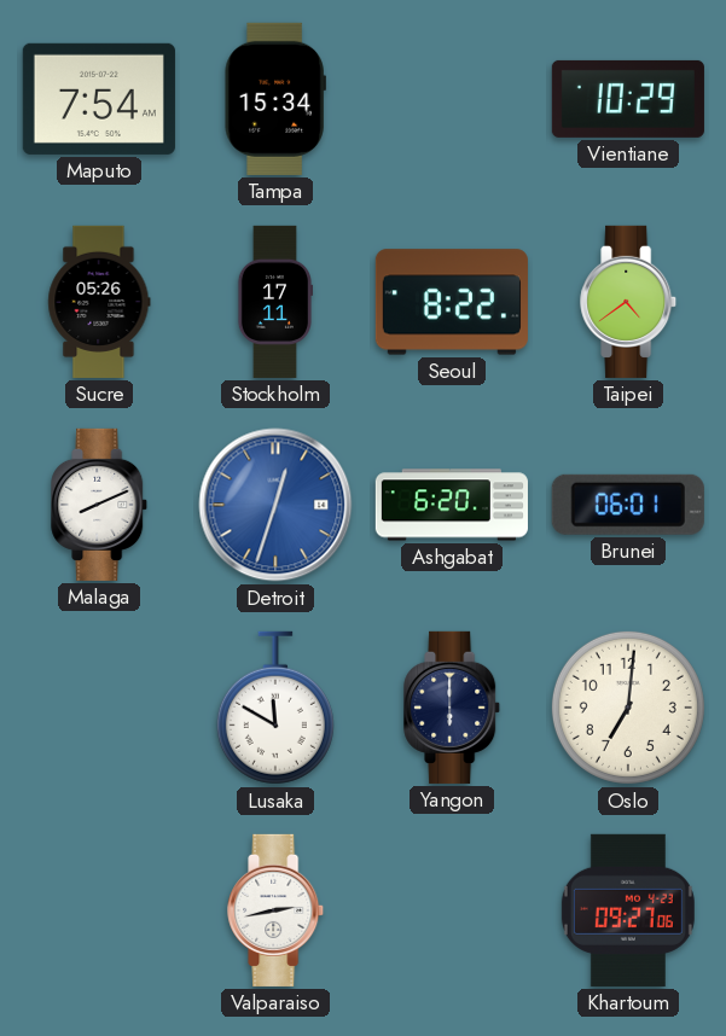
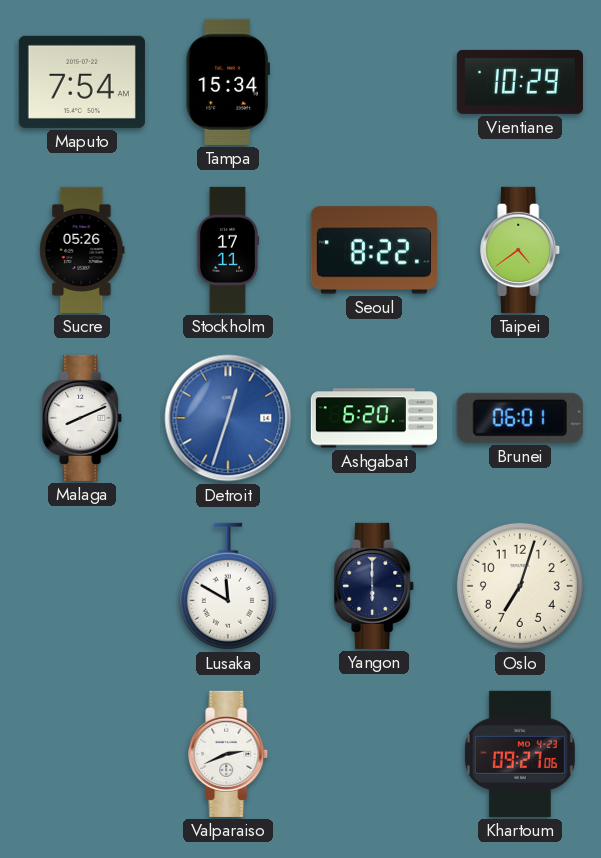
Oslo: 7:01 -> 7:03 (520, 586)
Valparaiso: 2:43 -> 2:41 (229, 754)
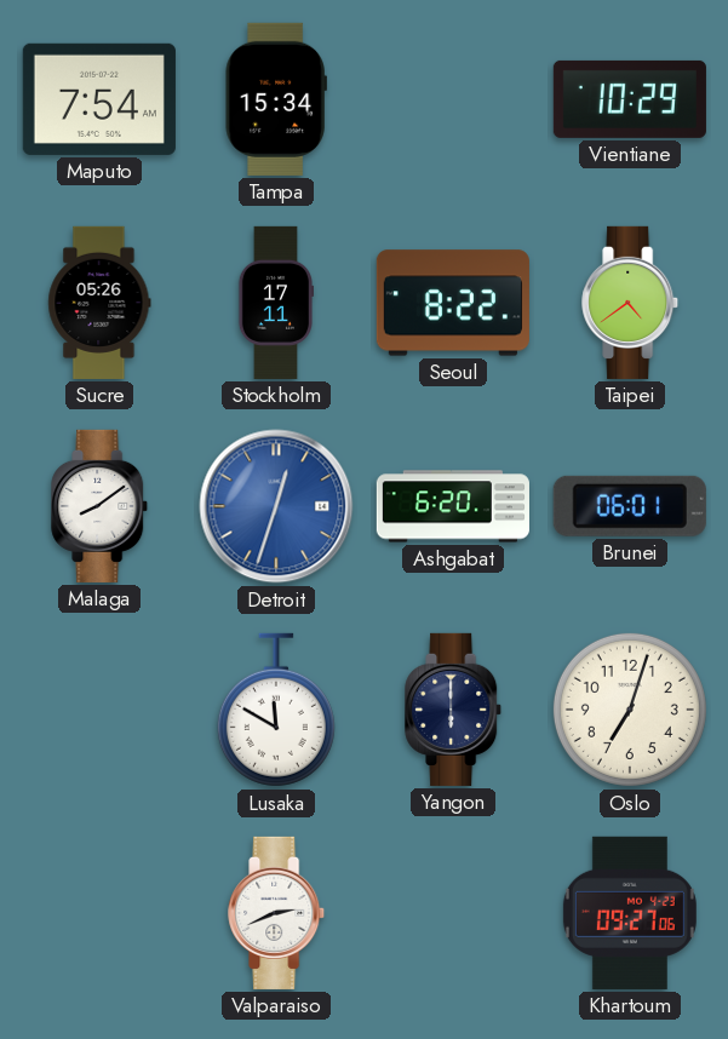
Malaga: 8:11 -> 8:09 (101, 506)
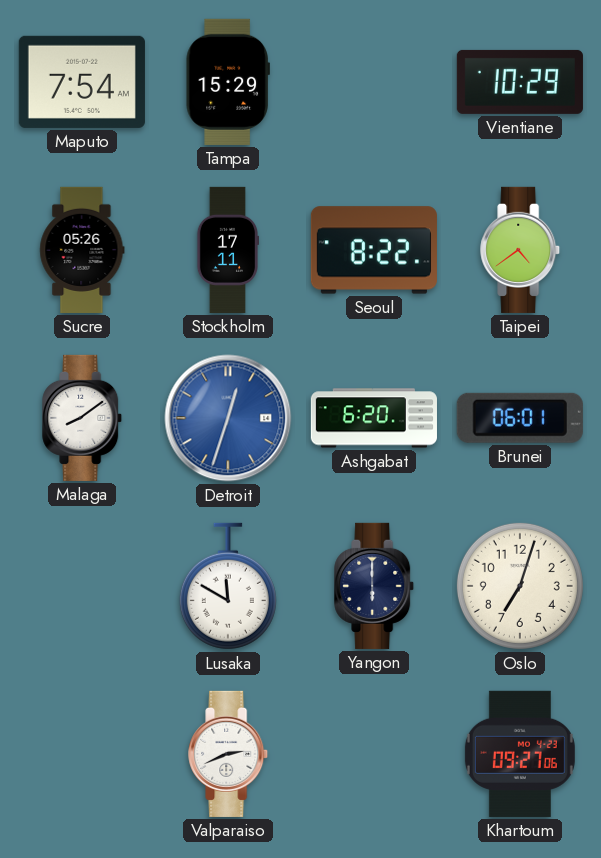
Tampa: 15:34 -> 15:29 (228, 82)
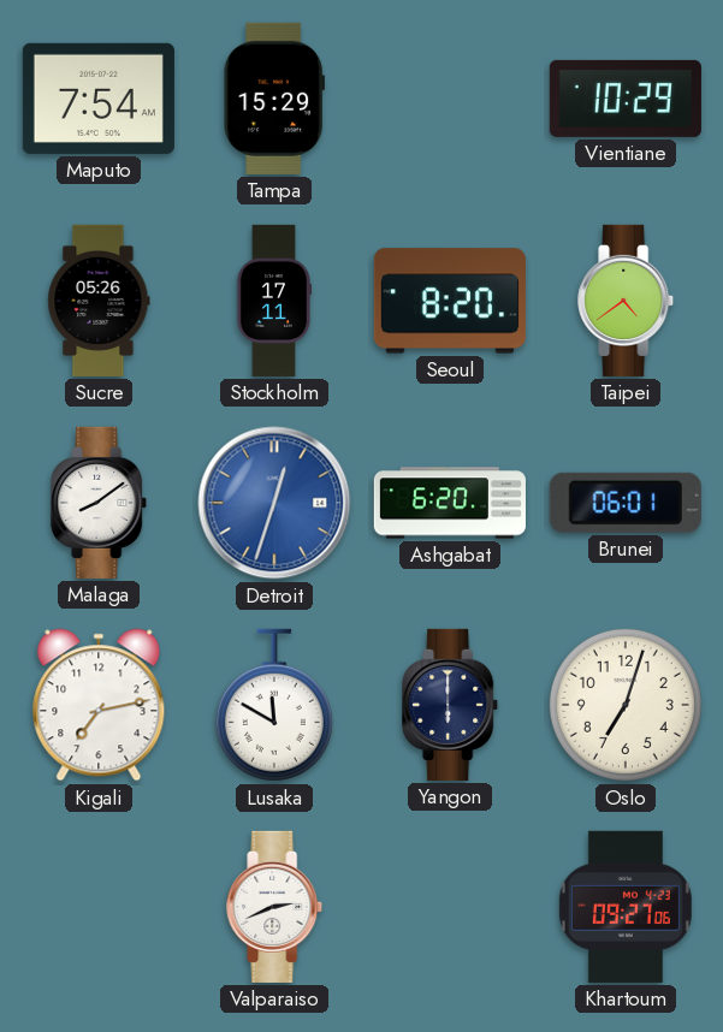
Seoul: 8:22 -> 8:20 (450, 301)
Kigali: none -> 7:13 (99, 705)
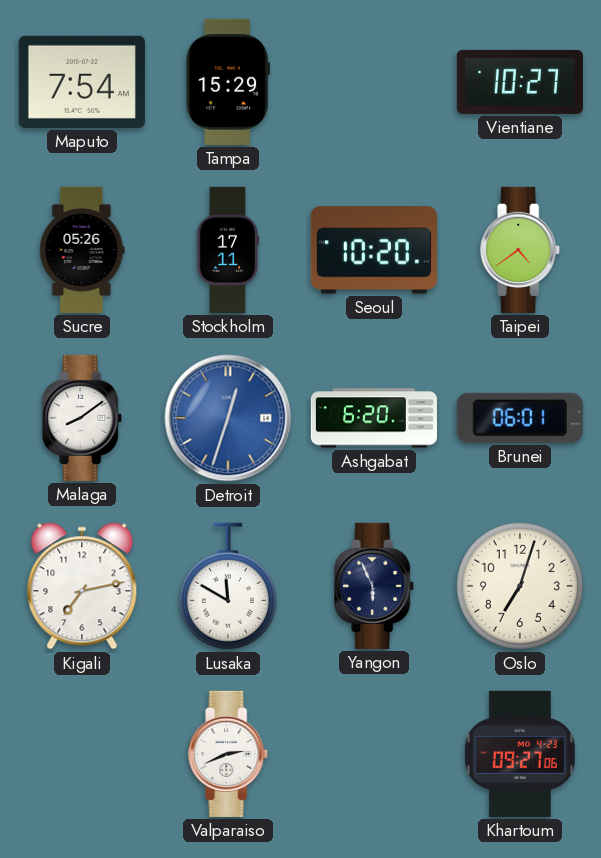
Vientiane: 10:29 -> 10:27 (520, 82)
Seoul: 8:20 -> 10:20 (374, 250)
Yangon: 6:00 -> 5:56 (375, 586)
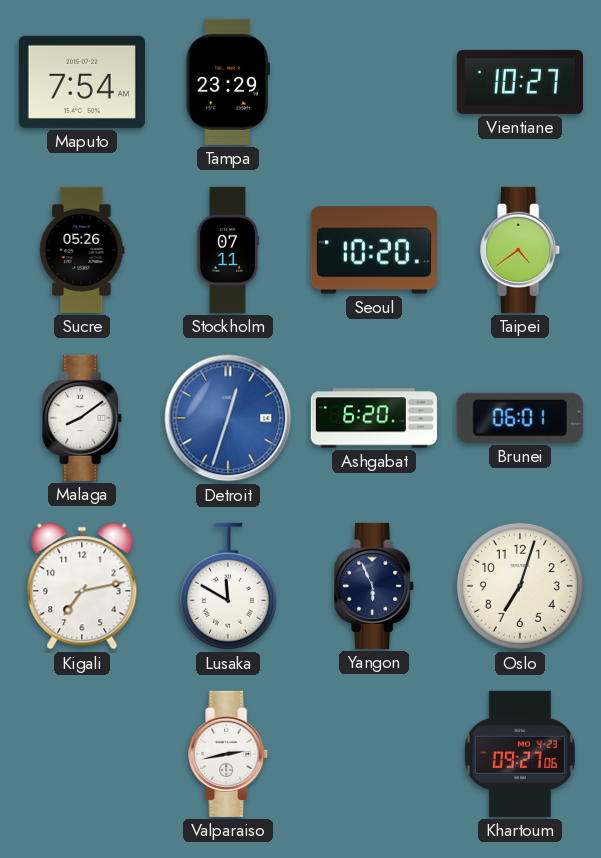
Tampa: 15:29 -> 23:29 (228, 82)
Stockholm: 17:11 -> 07:11 (228, 250)
Valparaiso: 2:41 -> 2:43 (229, 754)
